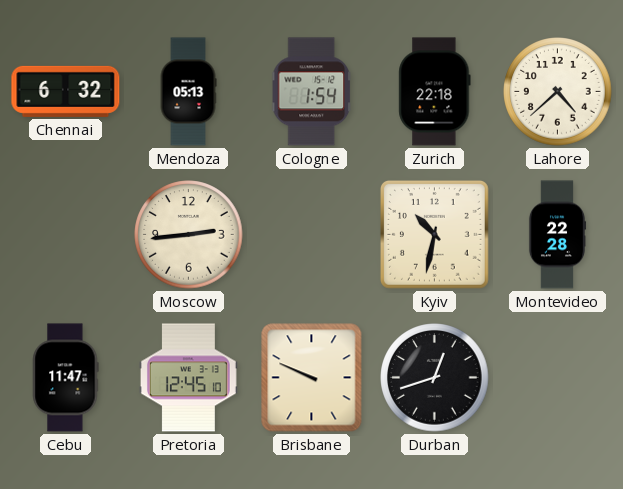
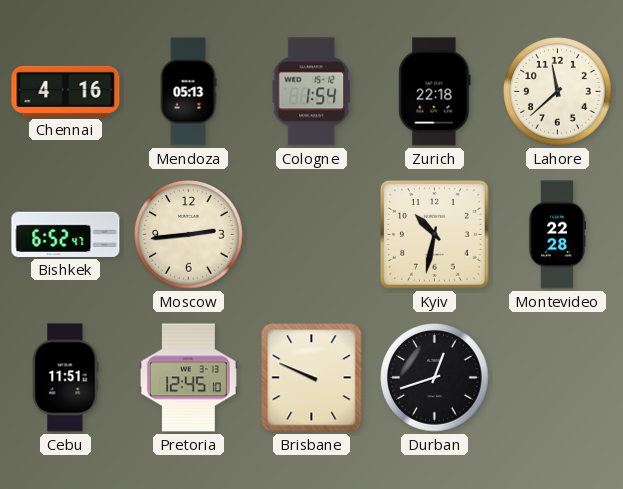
Chennai: 6:32 -> 4:16 (66, 91)
Lahore: 4:38 -> 11:38 (558, 92)
Bishkek: none -> 6:52 (66, 234)
Cebu: 11:47 -> 11:51 (66, 378)
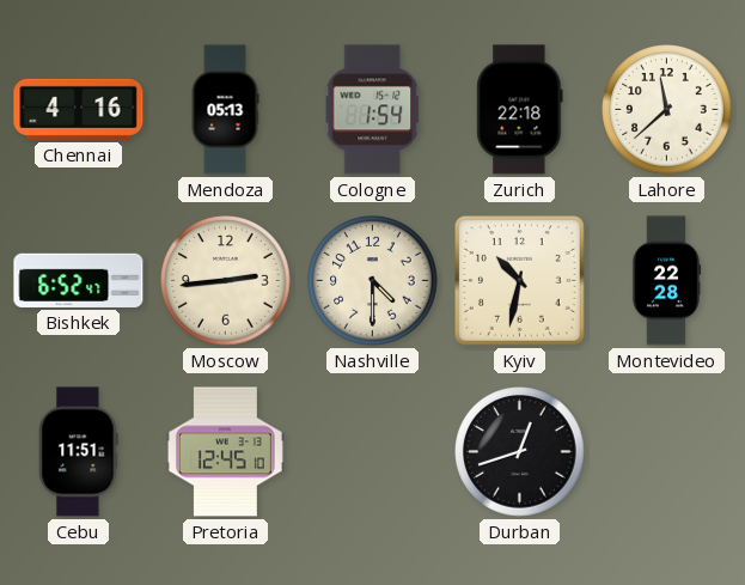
Nashville: none -> 4:30 (373, 281)
Brisbane: 9:49 -> none (312, 378)
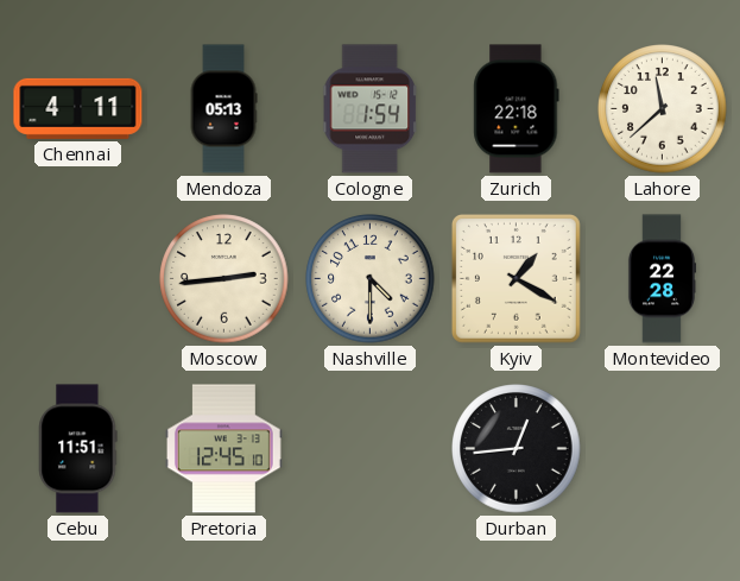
Chennai: 4:16 -> 4:11 (78, 108)
Bishkek: 6:52 -> none (79, 280)
Kyiv: 10:32 -> 1:20 (516, 278)
Durban: 12:42 -> 12:44 (517, 449)
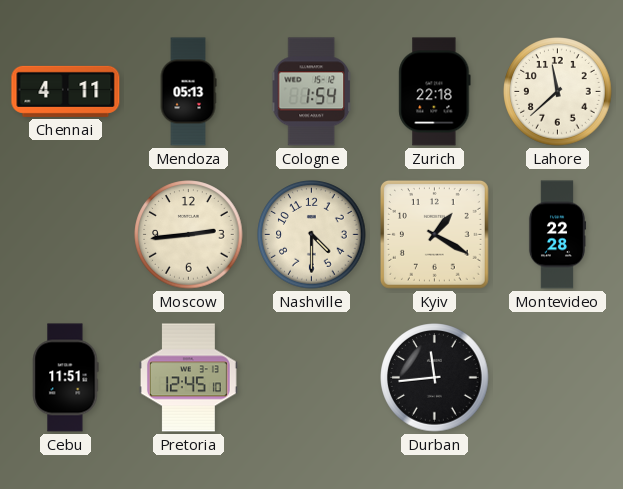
Durban: 12:44 -> 11:44 (435, 378)
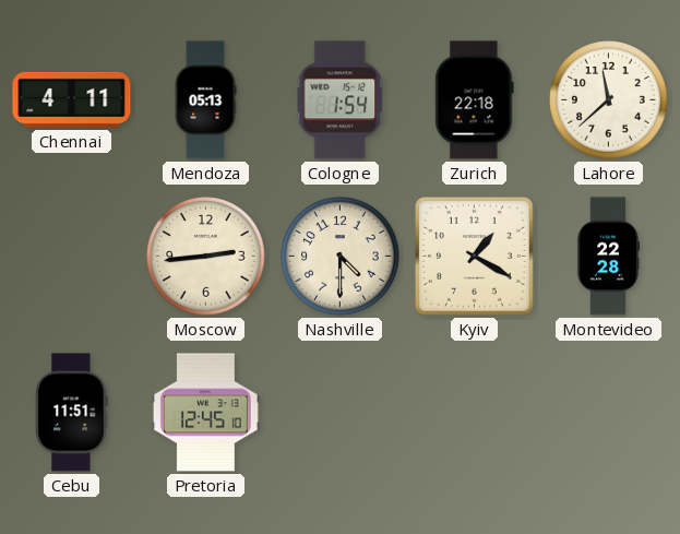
Durban: 11:44 -> none (435, 378)
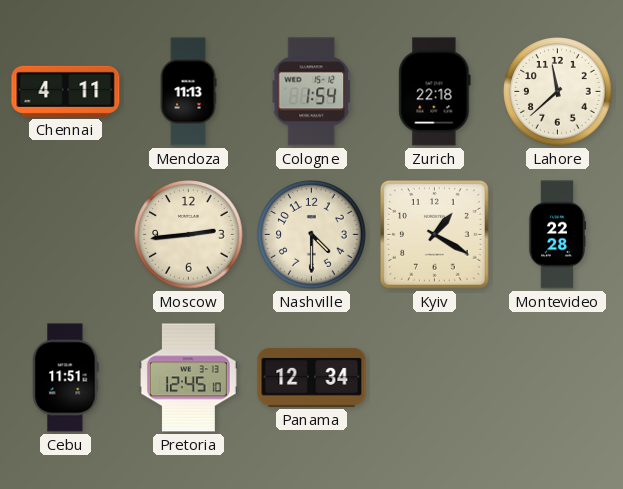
Mendoza: 05:13 -> 11:13 (188, 92)
Panama: none -> 12:34 (312, 377)
